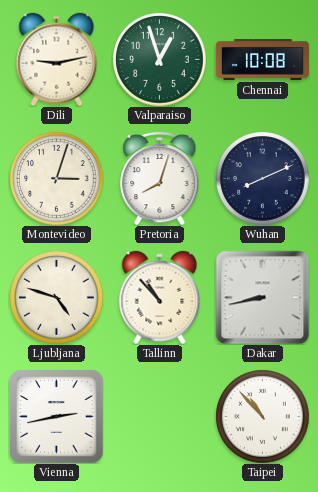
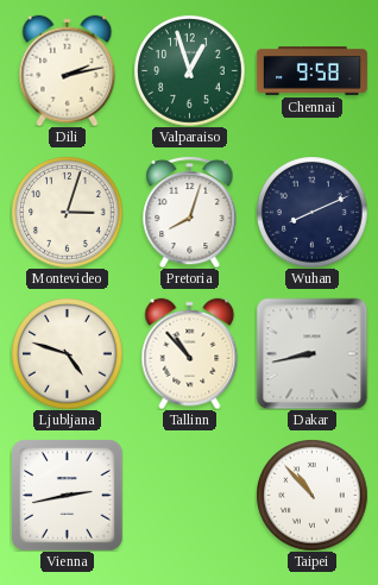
Dili: 9:13 -> 2:13 (68, 70)
Chennai: 10:08 -> 9:58 (311, 71)
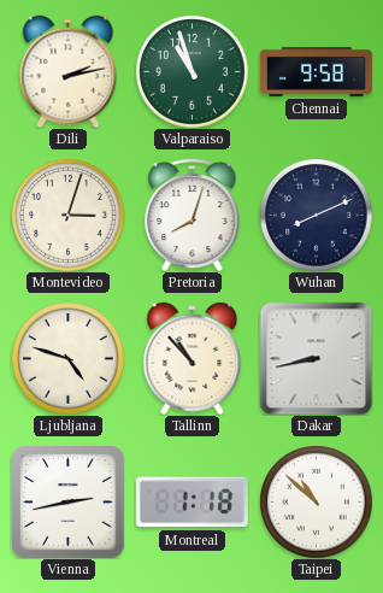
Valparaiso: 12:57 -> 10:57 (191, 71)
Montreal: none -> 1:18 (191, 503)
Taipei: 10:53 -> 10:52 (316, 501)
